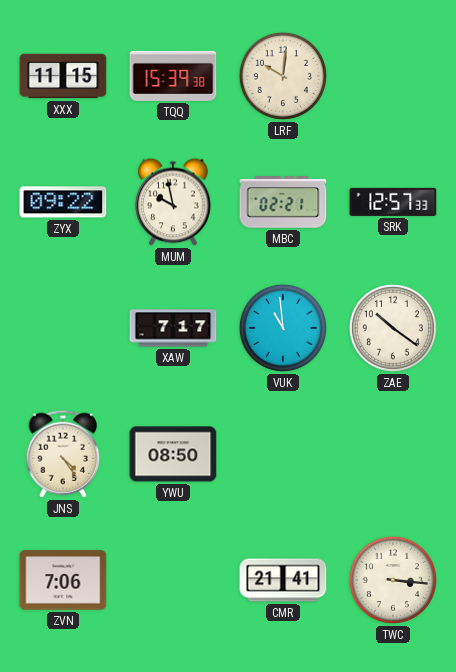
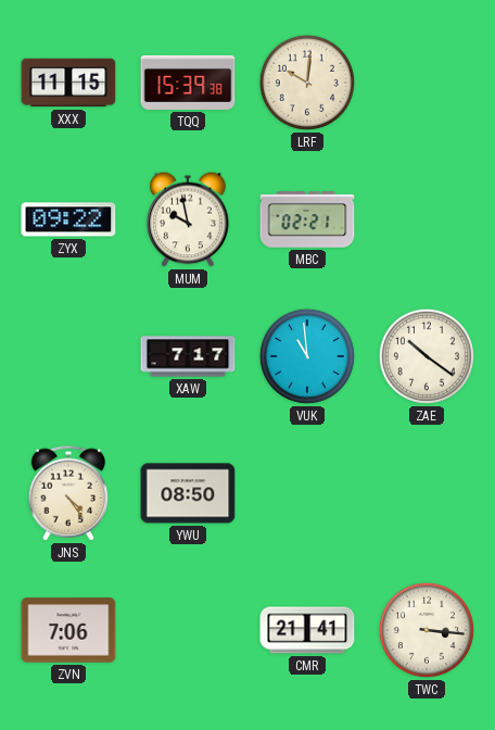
SRK: 12:57 -> none (393, 202)
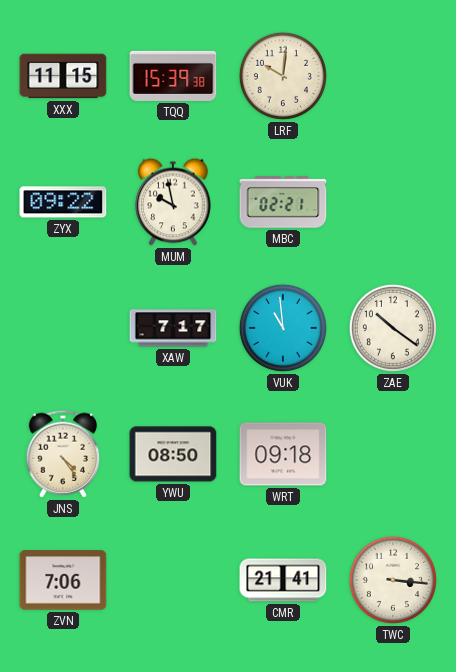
WRT: none -> 09:18 (283, 454)
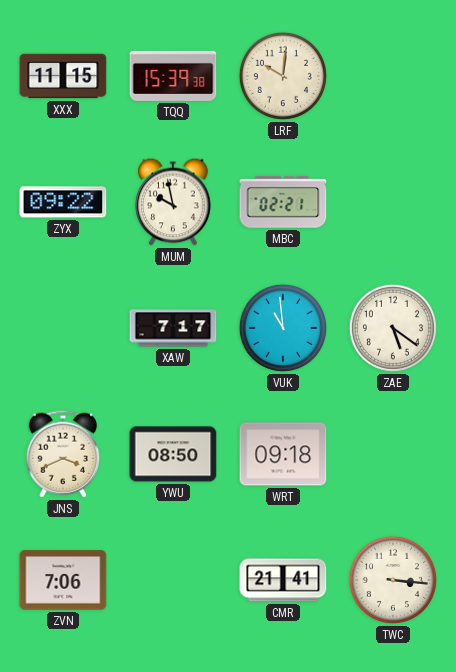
ZAE: 10:21 -> 5:21 (393, 328)
JNS: 4:24 -> 3:41 (63, 454)
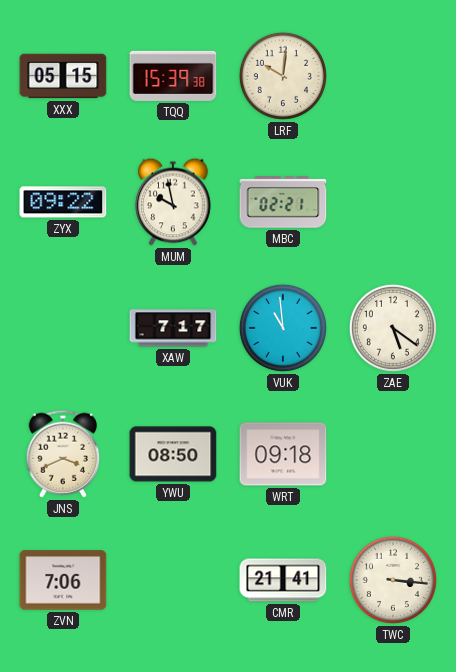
XXX: 11:15 -> 05:15 (63, 76)
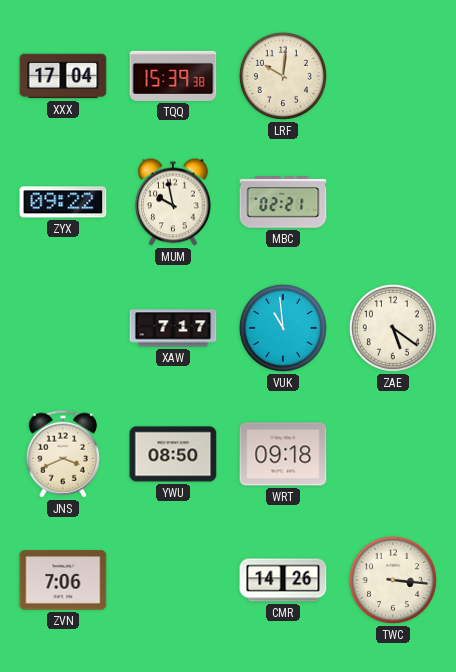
XXX: 05:15 -> 17:04 (63, 76)
CMR: 21:41 -> 14:26 (283, 580)
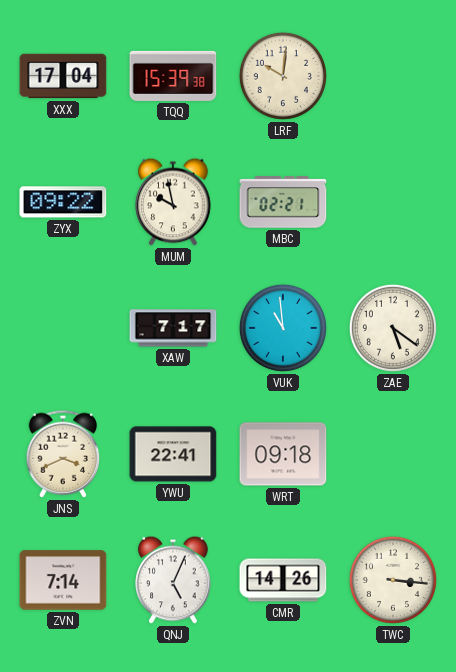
YWU: 08:50 -> 22:41 (173, 454)
ZVN: 7:06 -> 7:14 (63, 580)
QNJ: none -> 5:04 (173, 580)
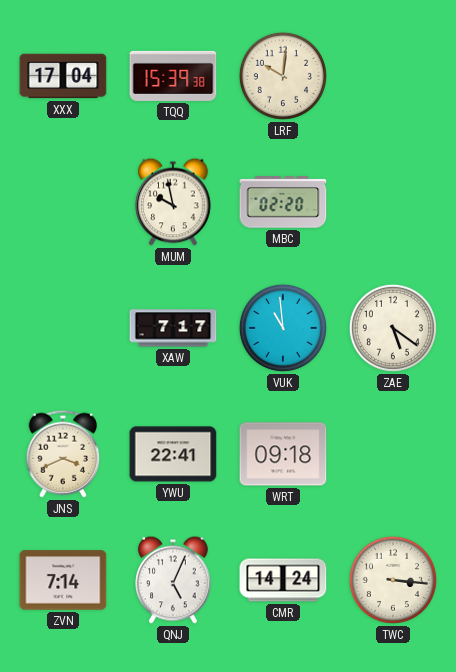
ZYX: 09:22 -> none (63, 202)
MBC: 02:21 -> 02:20 (283, 202)
CMR: 14:26 -> 14:24 (283, 580)
